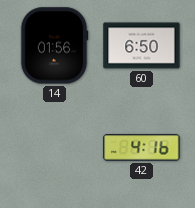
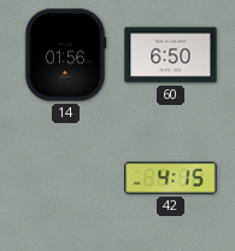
42: 4:16 -> 4:15 (171, 179)
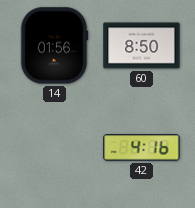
60: 6:50 -> 8:50 (142, 46)
42: 4:15 -> 4:16 (142, 148)
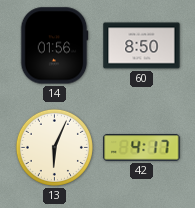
13: none -> 6:04 (54, 147)
42: 4:16 -> 4:17 (142, 148)
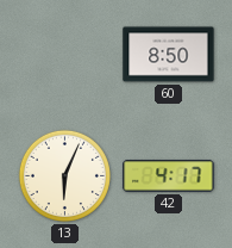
14: 01:56 -> none (54, 46)
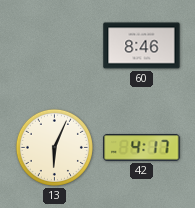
60: 8:50 -> 8:46 (142, 46)
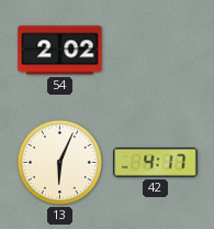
54: none -> 2:02 (60, 51)
60: 8:46 -> none (142, 46)
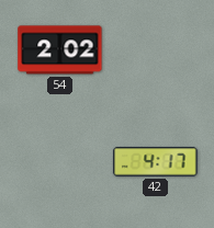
13: 6:04 -> none (59, 162)
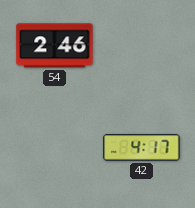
54: 2:02 -> 2:46 (55, 46)
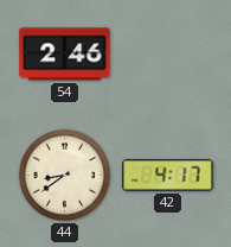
44: none -> 8:39 (64, 175)
